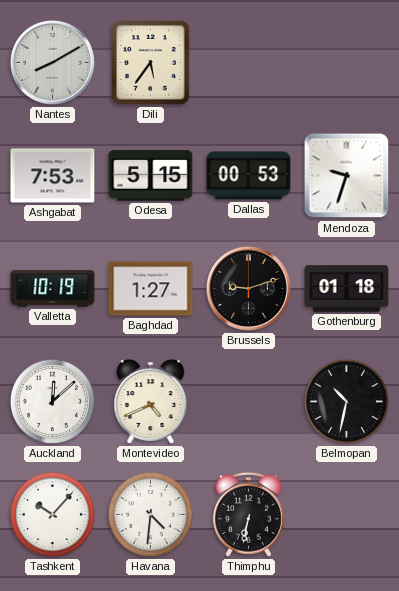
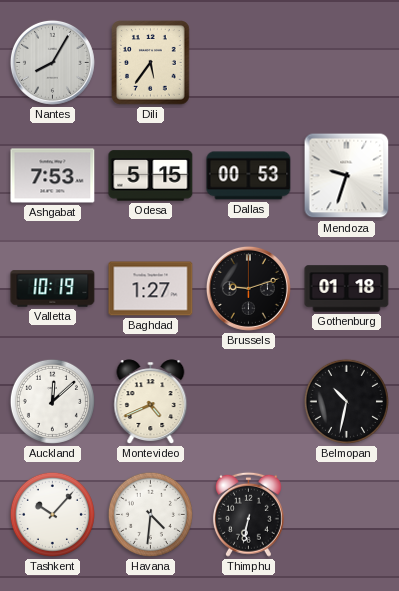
Nantes: 8:10 -> 8:05 (52, 62)
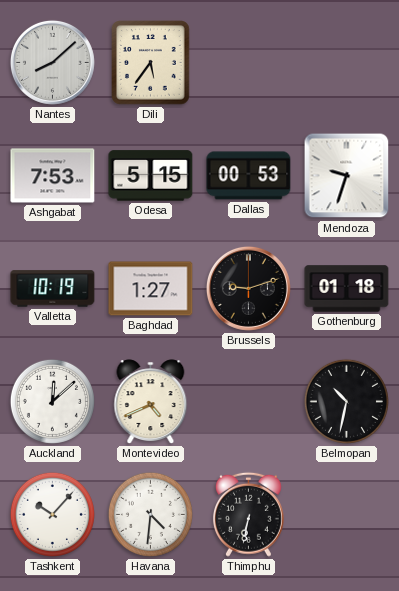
Nantes: 8:05 -> 8:08 (52, 62)
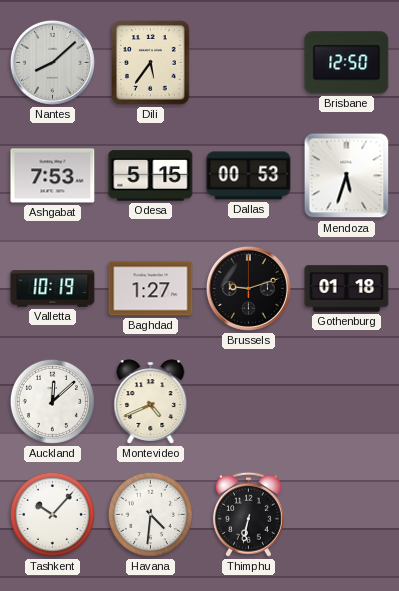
Brisbane: none -> 12:50 (347, 63)
Mendoza: 9:33 -> 5:33 (347, 176)
Belmopan: 10:32 -> none (346, 401)
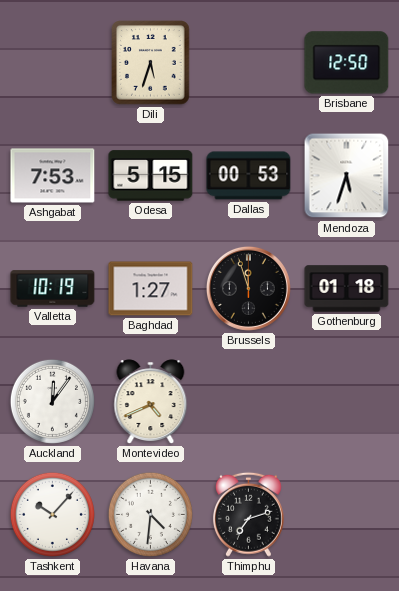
Nantes: 8:08 -> none (52, 62)
Dili: 5:36 -> 5:33 (151, 63)
Brussels: 9:12 -> 11:57 (248, 288)
Auckland: 12:08 -> 12:06 (52, 401)
Thimphu: 6:32 -> 7:12 (248, 514)
